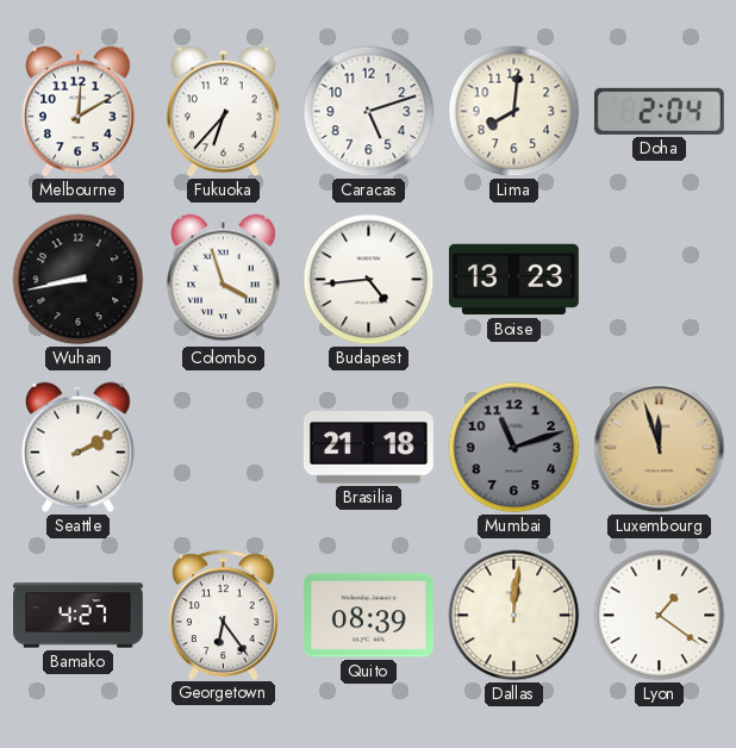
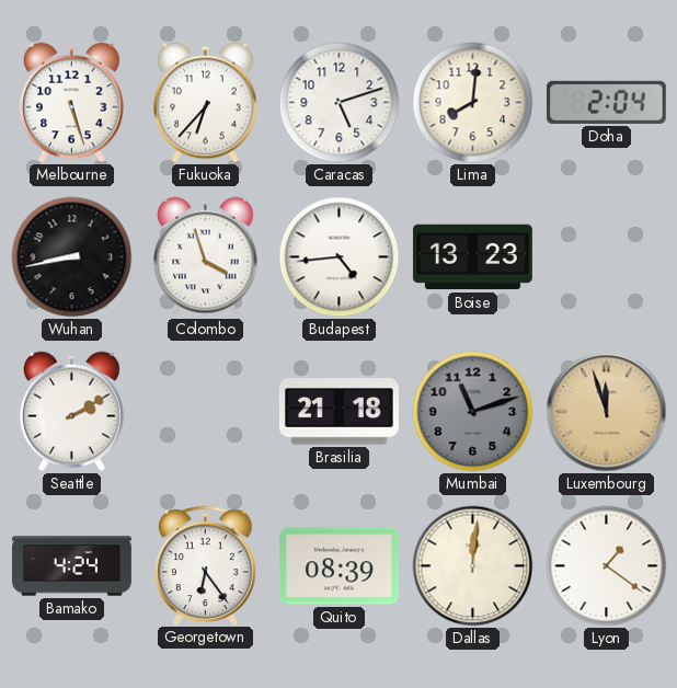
Melbourne: 12:10 -> 5:27 (72, 103)
Bamako: 4:27 -> 4:24 (72, 566)
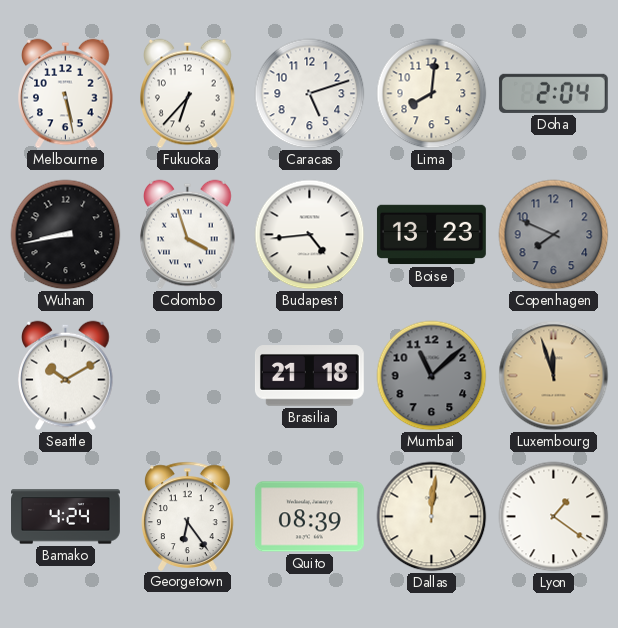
Melbourne: 5:27 -> 5:28 (66, 94)
Copenhagen: none -> 7:49 (554, 235)
Seattle: 2:10 -> 10:10 (66, 376)
Mumbai: 11:12 -> 11:08 (432, 376)
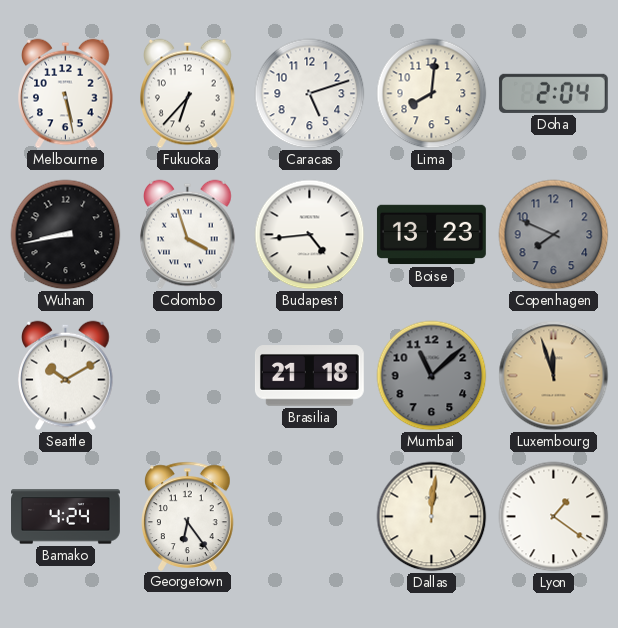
Quito: 08:39 -> none (309, 517)
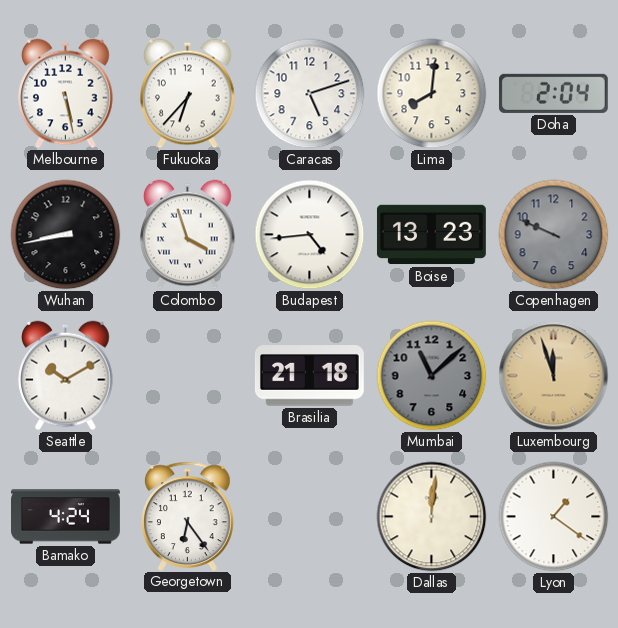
Copenhagen: 7:49 -> 9:49 (554, 235)
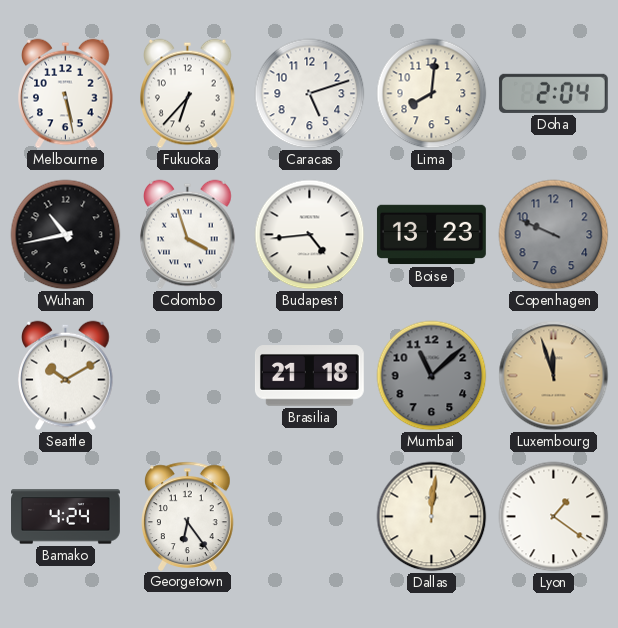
Wuhan: 8:43 -> 10:43 (66, 235)
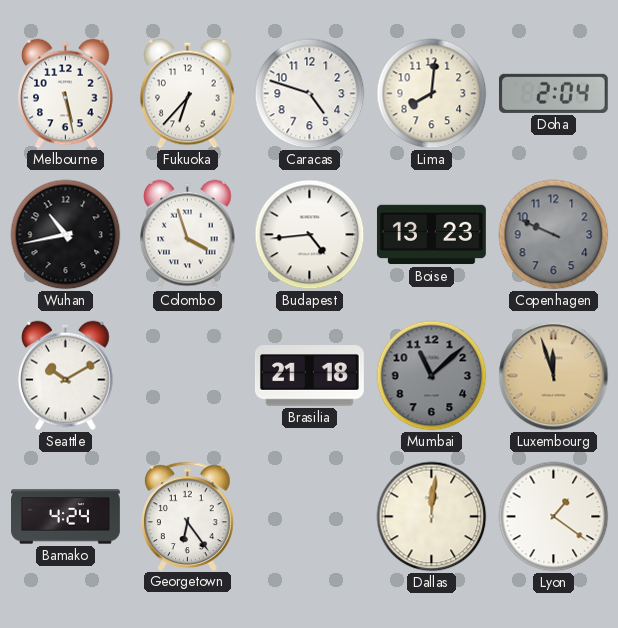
Caracas: 5:12 -> 4:48 (310, 94)
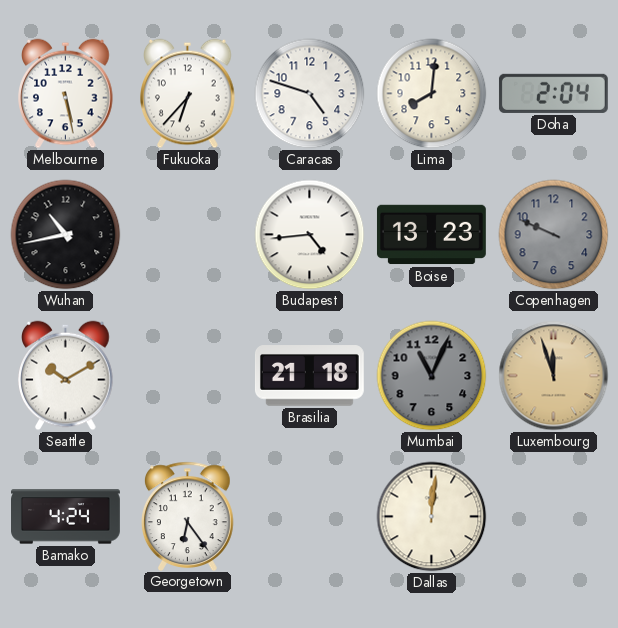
Colombo: 3:57 -> none (188, 235)
Mumbai: 11:08 -> 11:04 (432, 376)
Lyon: 1:21 -> none (554, 517)
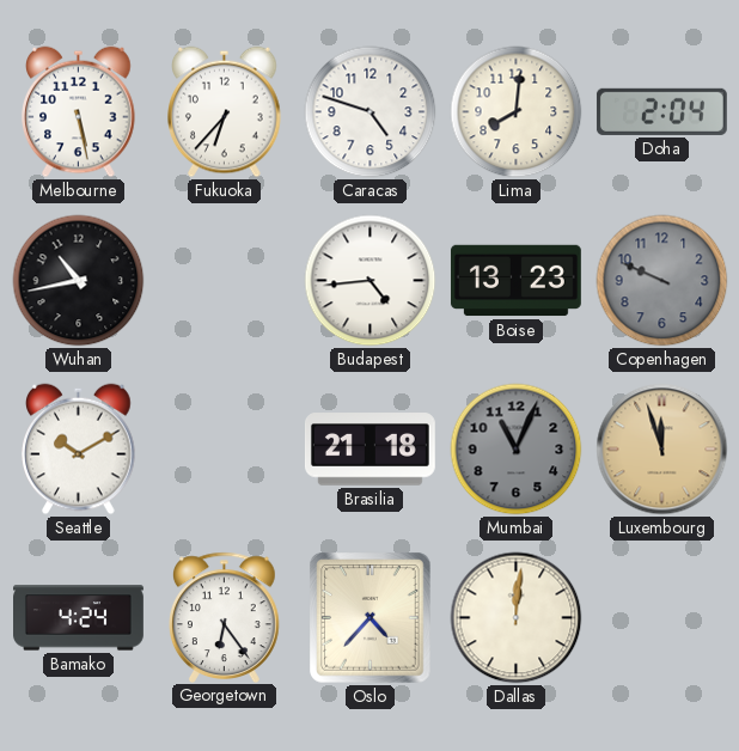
Oslo: none -> 4:37 (371, 618)
